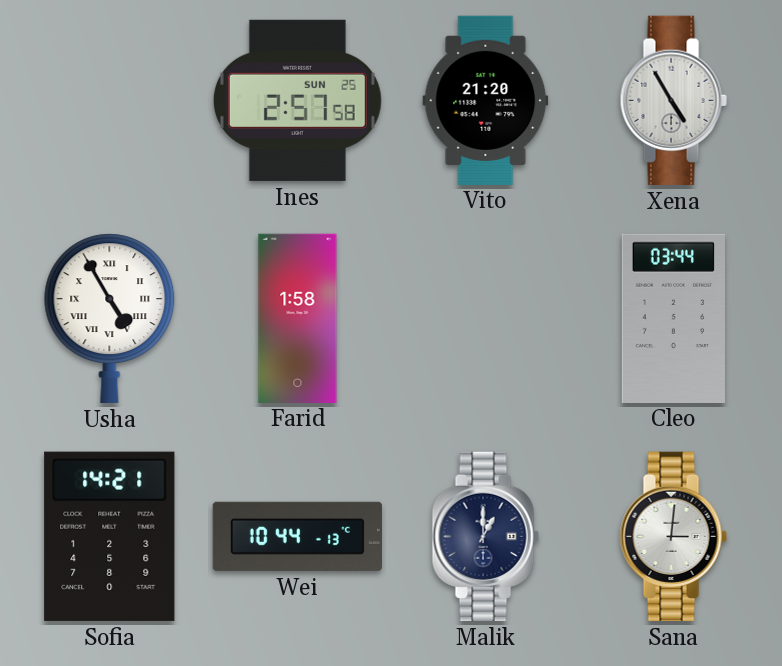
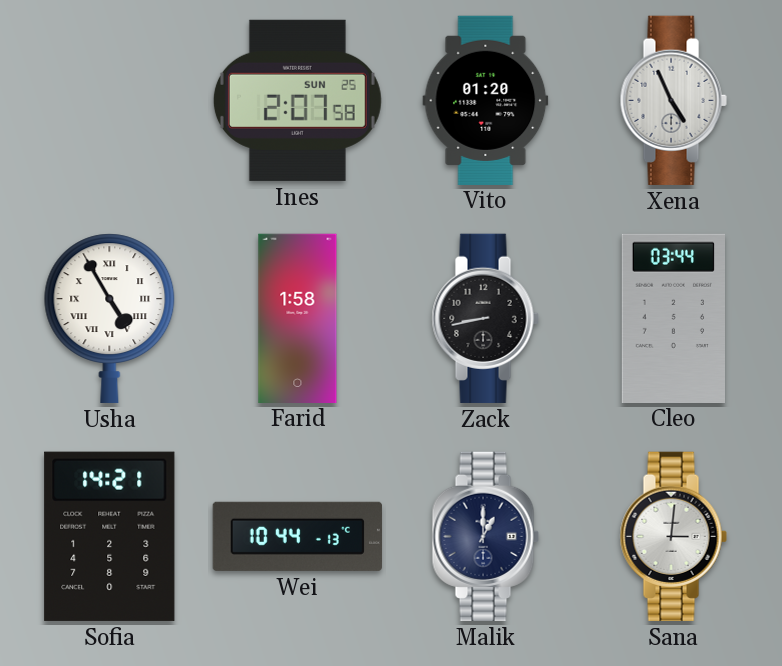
Ines: 2:57 -> 2:07 (297, 100)
Vito: 21:20 -> 01:20 (486, 100)
Xena: 4:55 -> 4:56 (673, 100)
Zack: none -> 8:43 (485, 318)
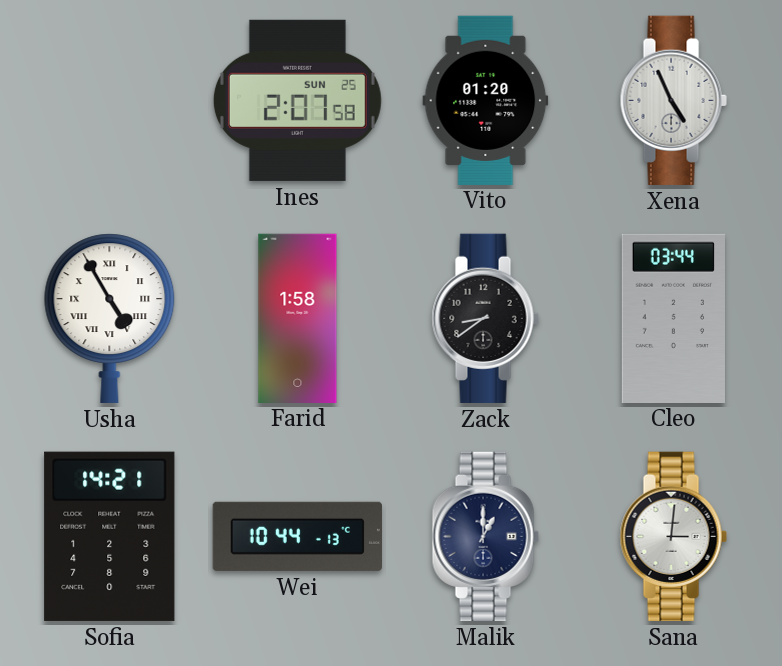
Zack: 8:43 -> 8:39 (485, 318)
